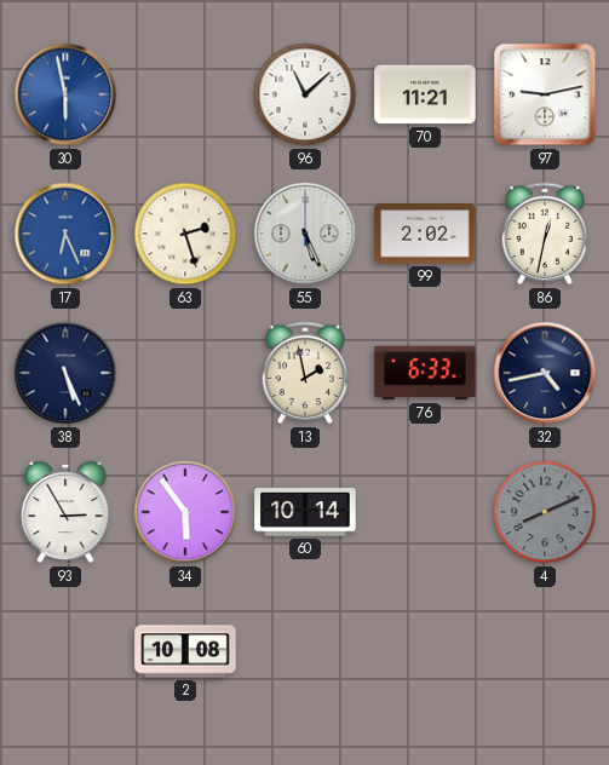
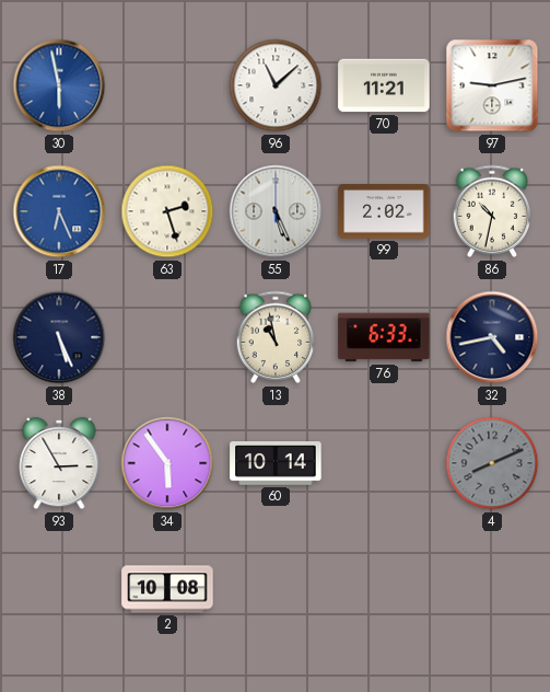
86: 12:32 -> 10:32 (492, 211)
13: 1:58 -> 10:58 (276, 337)
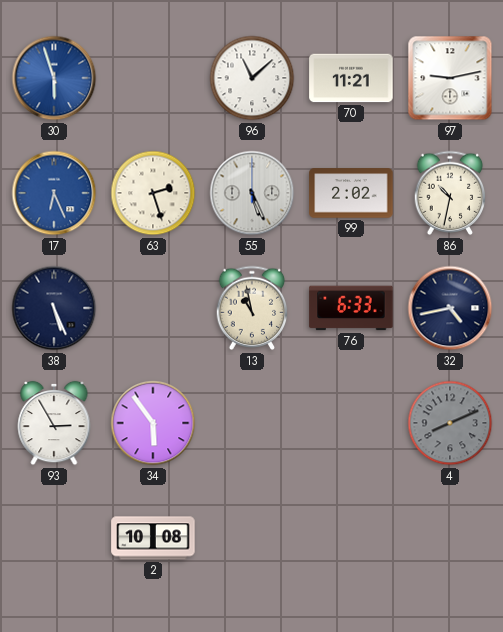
30: 5:58 -> 5:57 (54, 78)
60: 10:14 -> none (276, 463)
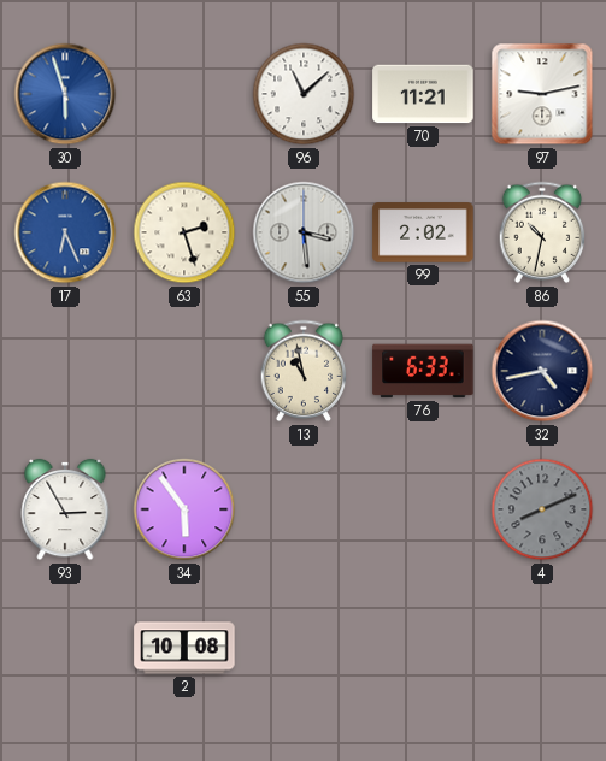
55: 5:26 -> 3:29 (304, 232)
38: 5:26 -> none (54, 308)
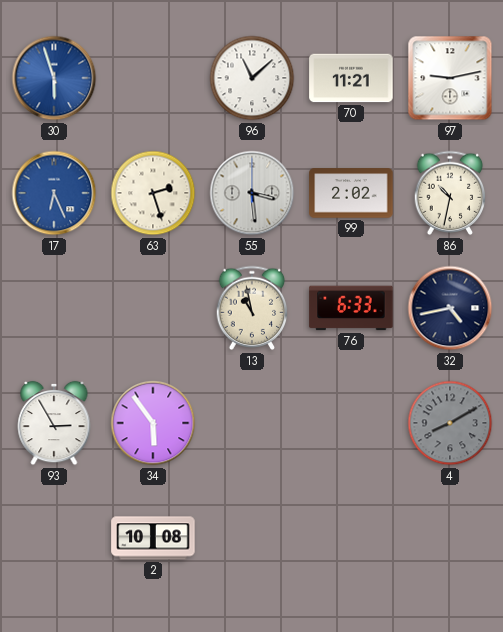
4: 8:11 -> 8:10 (450, 423)
